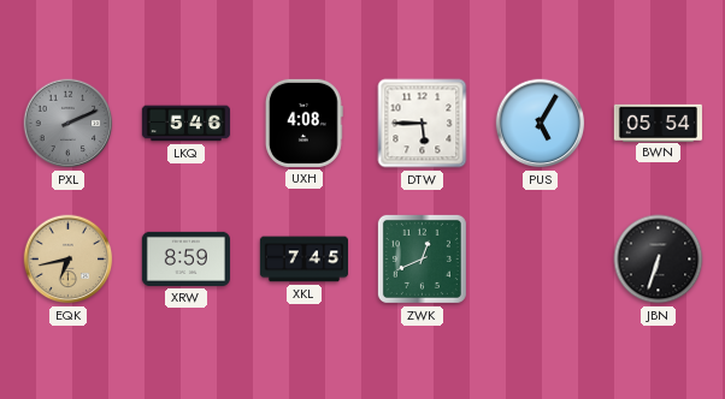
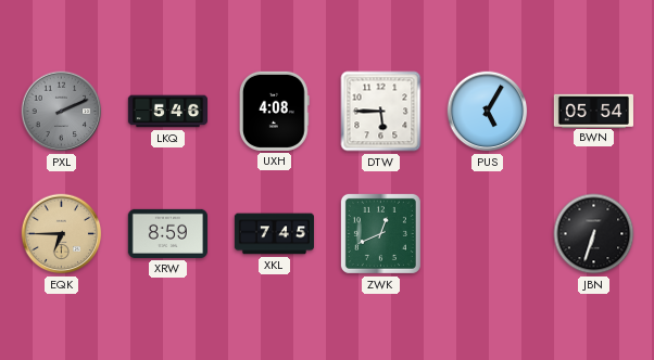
EQK: 6:43 -> 6:45 (62, 234)
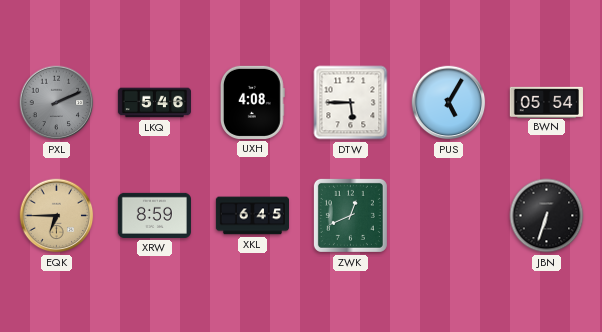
XKL: 7:45 -> 6:45 (252, 216)
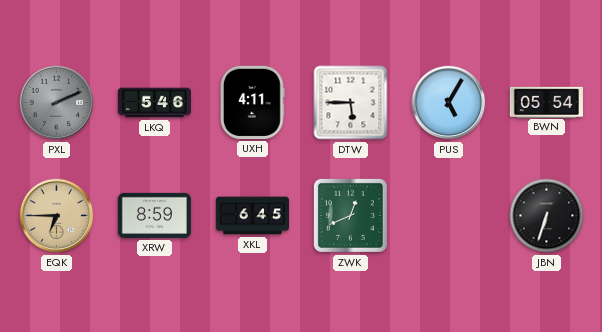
UXH: 4:08 -> 4:11 (252, 102)
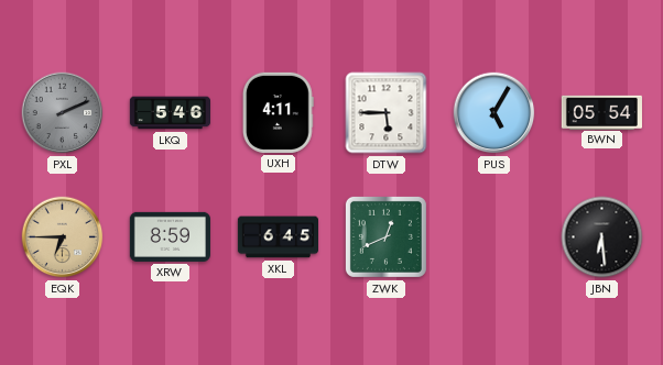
JBN: 6:33 -> 6:29 (602, 237)
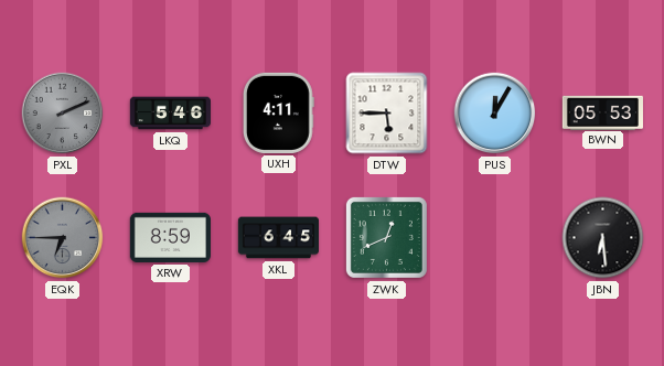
PUS: 5:05 -> 12:05 (495, 114)
BWN: 05:54 -> 05:53 (602, 112)
EQK dial: champagne -> grey (63, 238)
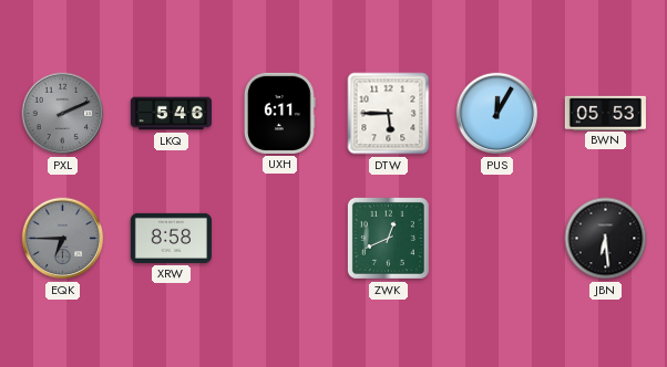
UXH: 4:11 -> 6:11 (279, 113)
XRW: 8:59 -> 8:58 (171, 238)
XKL: 6:45 -> none (278, 238)
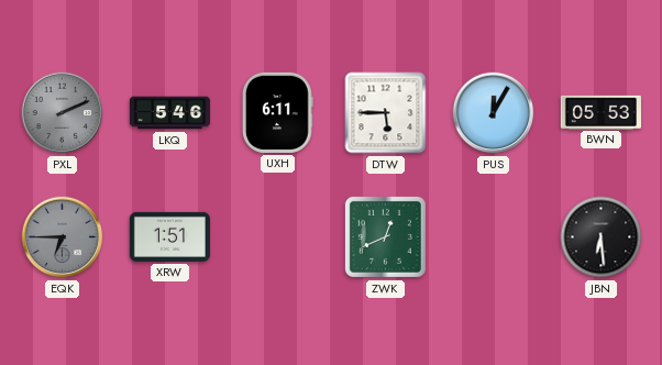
XRW: 8:58 -> 1:51 (169, 236)
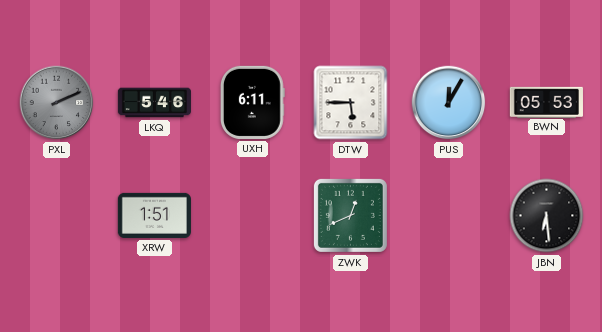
EQK: 6:45 -> none (63, 237)
